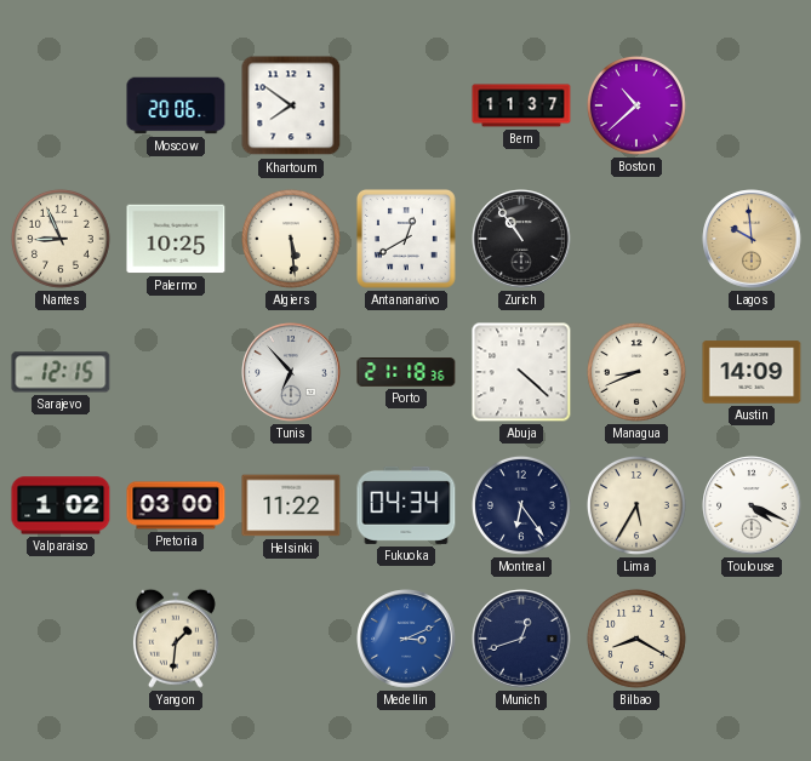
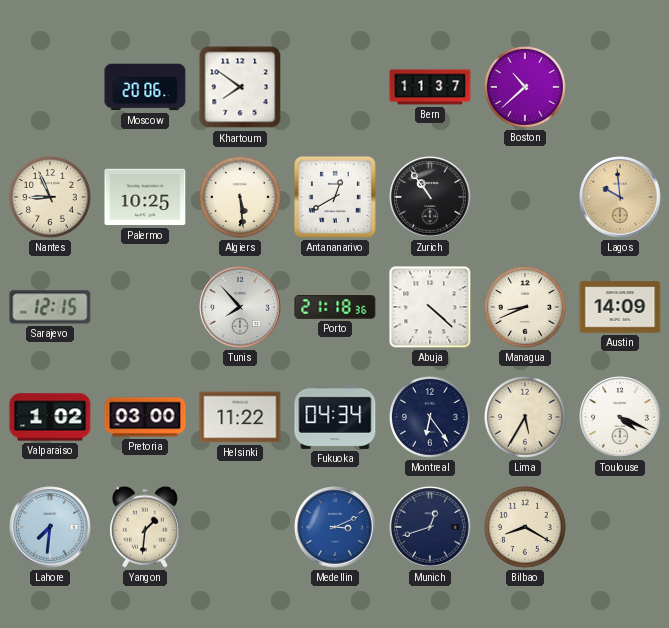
Tunis: 6:53 -> 7:53 (240, 307)
Lahore: none -> 7:31 (50, 527)
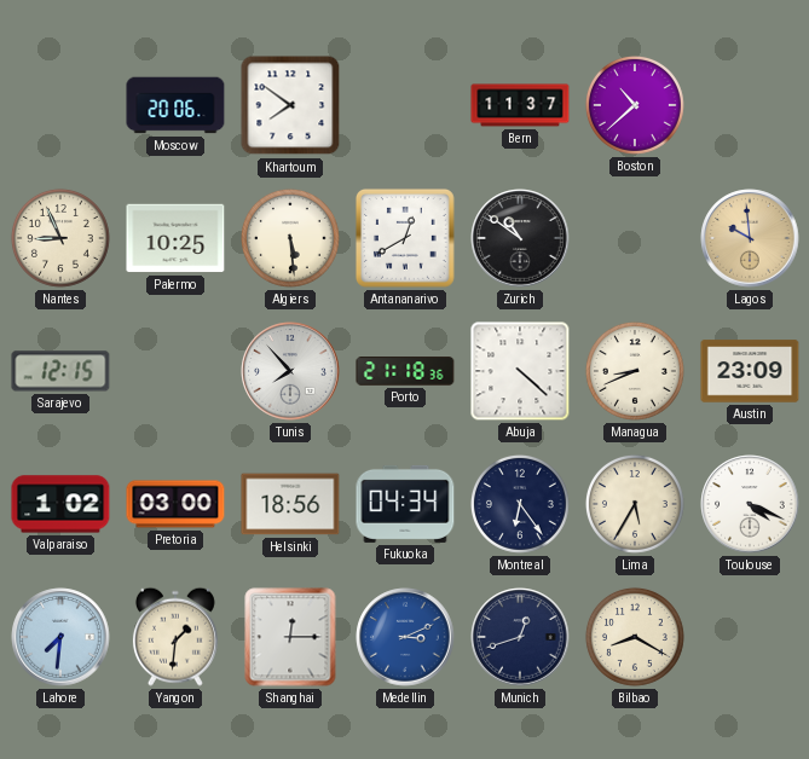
Zurich: 10:54 -> 10:51 (520, 238)
Austin: 14:09 -> 23:09 (750, 371)
Helsinki: 11:22 -> 18:56 (290, 504)
Shanghai: none -> 12:15 (290, 637)
